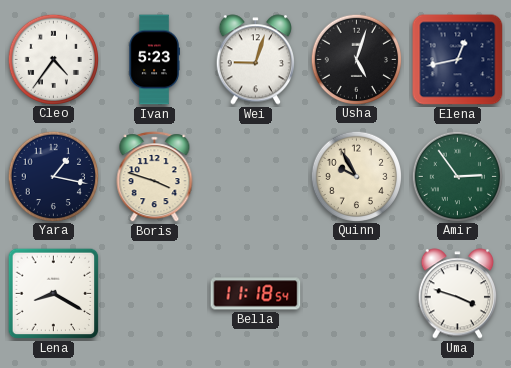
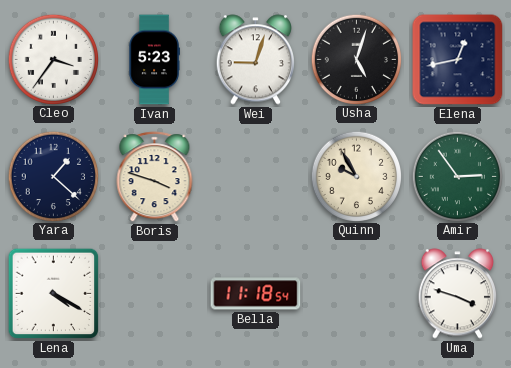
Cleo: 4:36 -> 3:36 (53, 59)
Yara: 1:17 -> 1:22 (53, 176)
Lena: 8:20 -> 4:20 (54, 294)
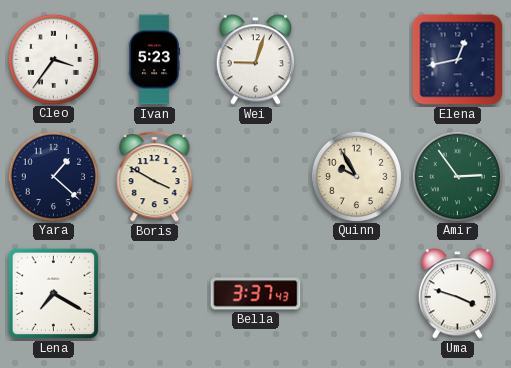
Usha: 5:03 -> none (356, 59)
Boris: 3:48 -> 3:50 (155, 177)
Lena: 4:20 -> 7:20 (54, 294)
Bella: 11:18 -> 3:37 (256, 294)
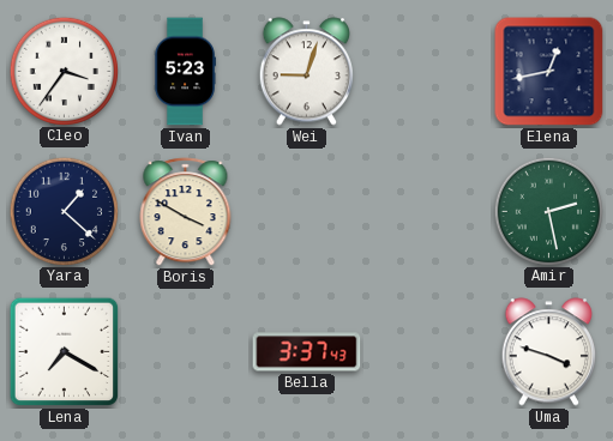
Quinn: 9:55 -> none (356, 176)
Amir: 2:54 -> 2:28 (548, 211)
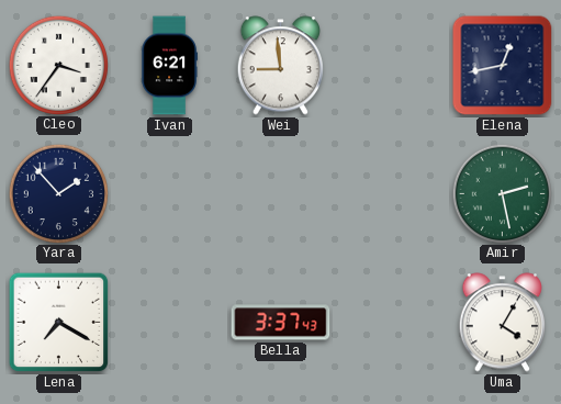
Ivan: 5:23 -> 6:21 (169, 66)
Wei: 9:03 -> 8:59 (280, 66)
Yara: 1:22 -> 1:53 (58, 193)
Boris: 3:50 -> none (186, 212)
Uma: 3:48 -> 4:05 (502, 323)
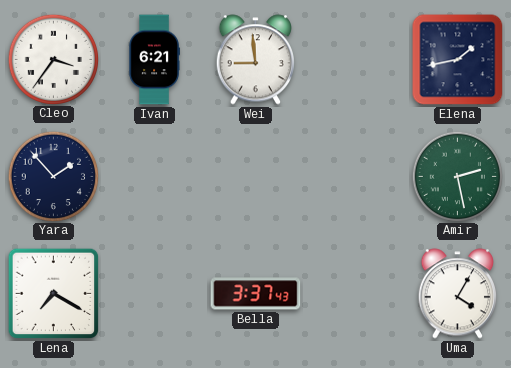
Elena: 12:43 -> 1:43 (458, 60)
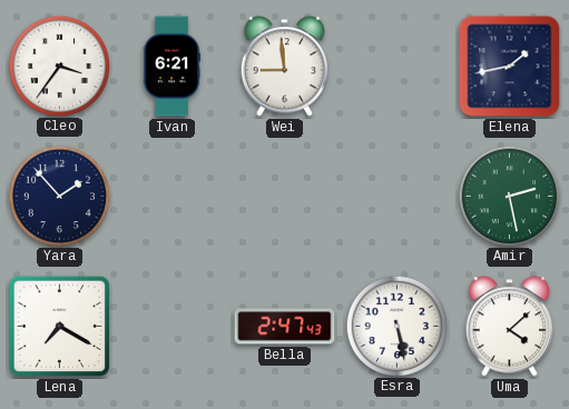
Bella: 3:37 -> 2:47 (285, 327)
Esra: none -> 5:28 (396, 326)
Uma: 4:05 -> 4:08 (509, 327)
